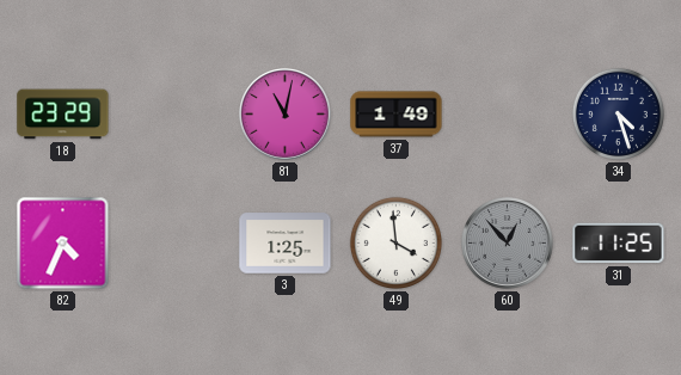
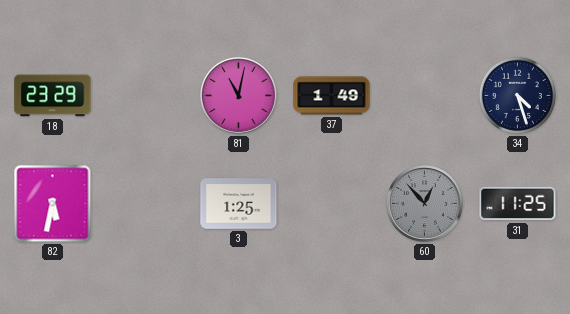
82: 4:34 -> 5:32 (53, 204)
49: 3:59 -> none (395, 242)
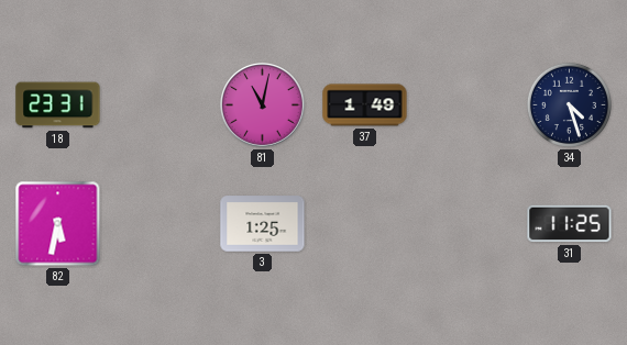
18: 23:29 -> 23:31 (58, 105)
60: 12:53 -> none (425, 204)
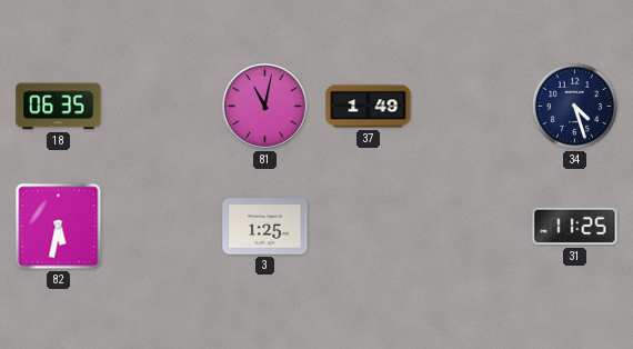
18: 23:31 -> 06:35 (59, 107)
